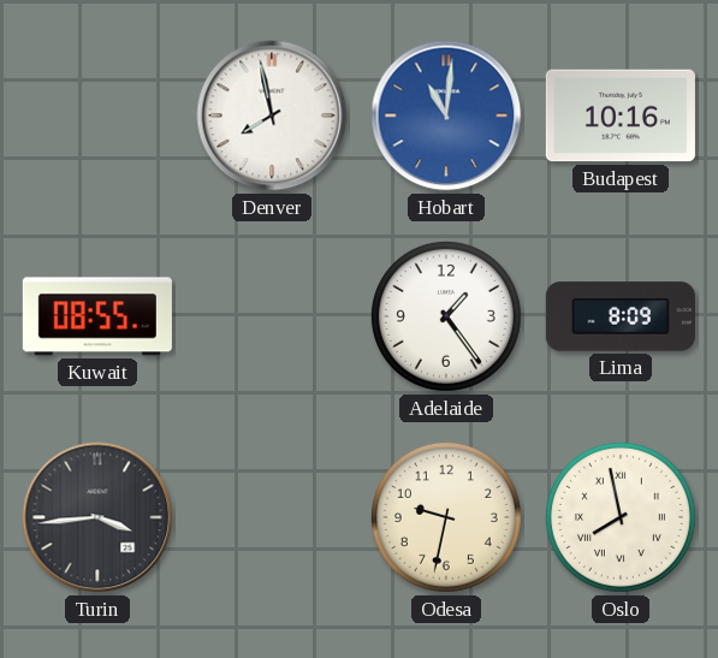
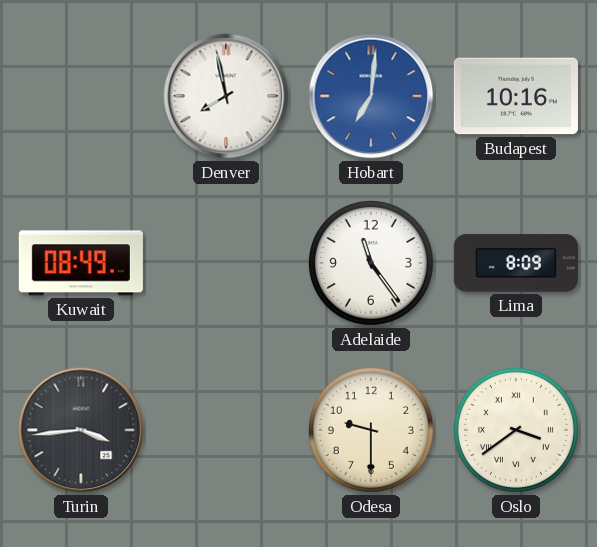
Hobart: 11:01 -> 7:01 (371, 96)
Kuwait: 08:55 -> 08:49 (81, 263)
Adelaide: 1:24 -> 11:24 (371, 263)
Odesa: 9:32 -> 9:30 (371, 430)
Oslo: 7:58 -> 3:39 (516, 430)
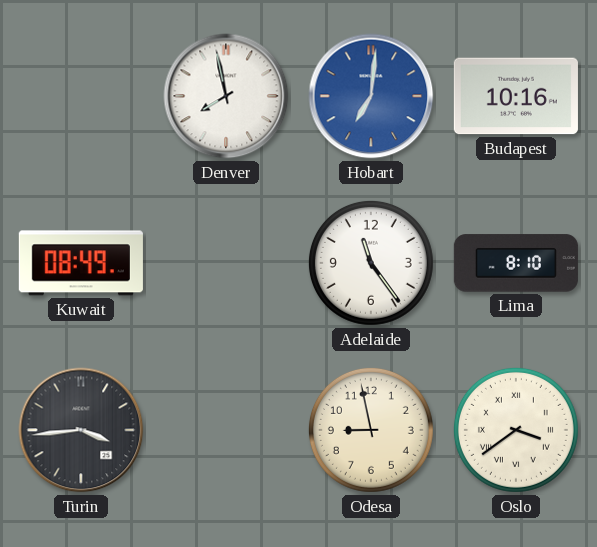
Lima: 8:09 -> 8:10 (516, 263)
Odesa: 9:30 -> 8:58 (371, 430)
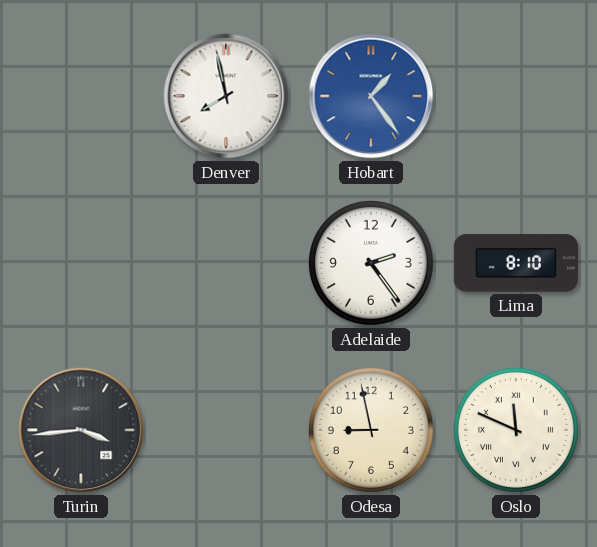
Hobart: 7:01 -> 1:24 (371, 96)
Budapest: 10:16 -> none (516, 96)
Kuwait: 08:49 -> none (81, 263)
Adelaide: 11:24 -> 2:24 (371, 263)
Oslo: 3:39 -> 11:49 (516, 430)
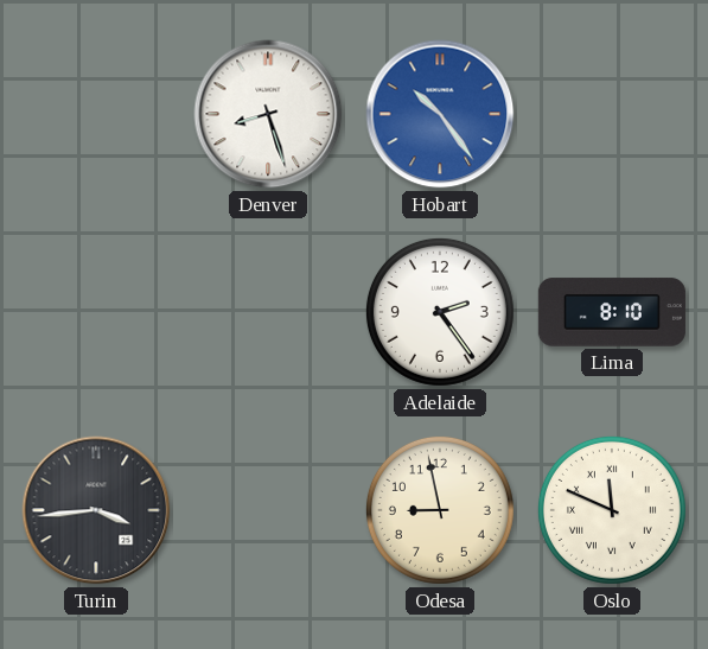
Denver: 7:58 -> 8:27 (268, 114)
Hobart: 1:24 -> 10:24 (440, 114)
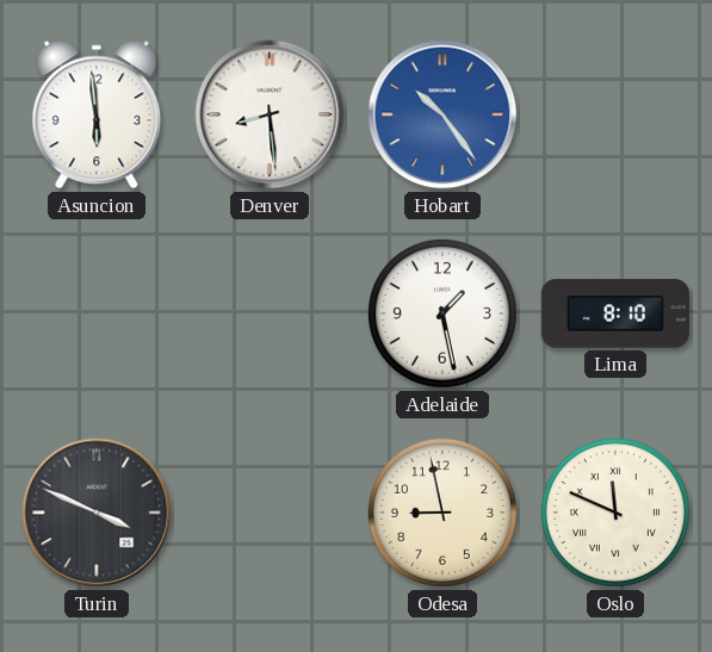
Asuncion: none -> 5:59 (97, 114)
Denver: 8:27 -> 8:29 (270, 114)
Adelaide: 2:24 -> 1:28 (442, 313)
Turin: 3:44 -> 3:49 (97, 513)
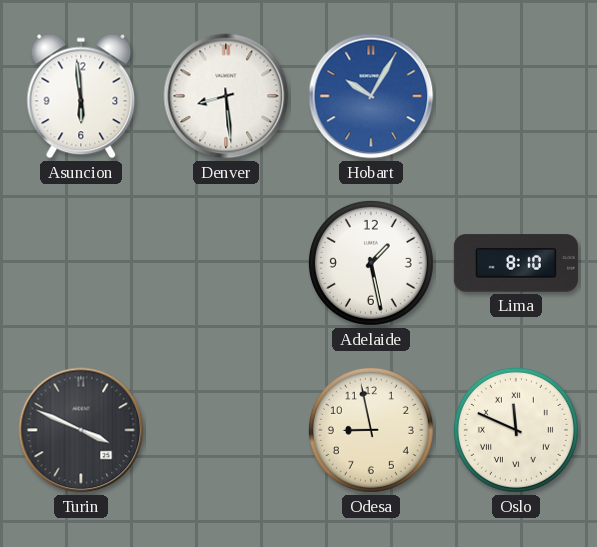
Hobart: 10:24 -> 10:05 (371, 96)
